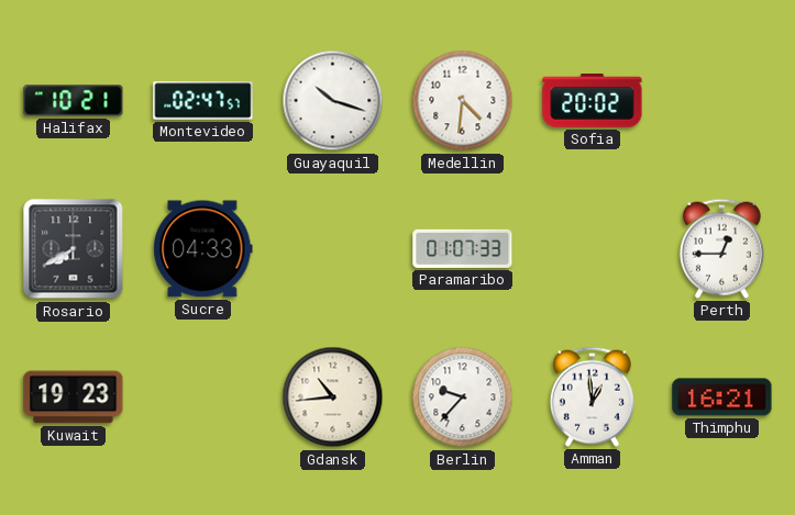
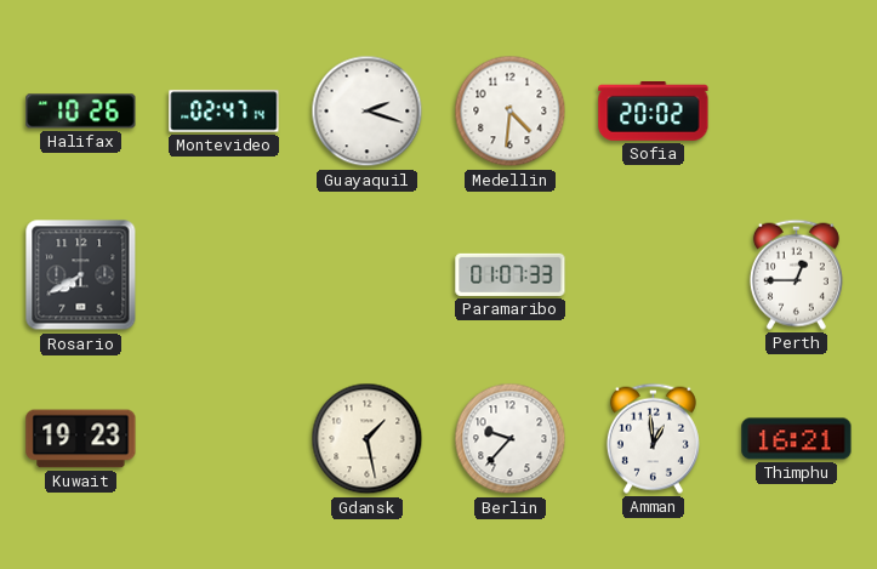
Halifax: 10:21 -> 10:26 (81, 112)
Montevideo: 02:47:57 -> 02:47:14 (224, 112)
Guayaquil: 10:18 -> 2:18 (368, 112)
Sucre: 04:33 -> none (203, 249)
Gdansk: 10:44 -> 1:28 (368, 439)
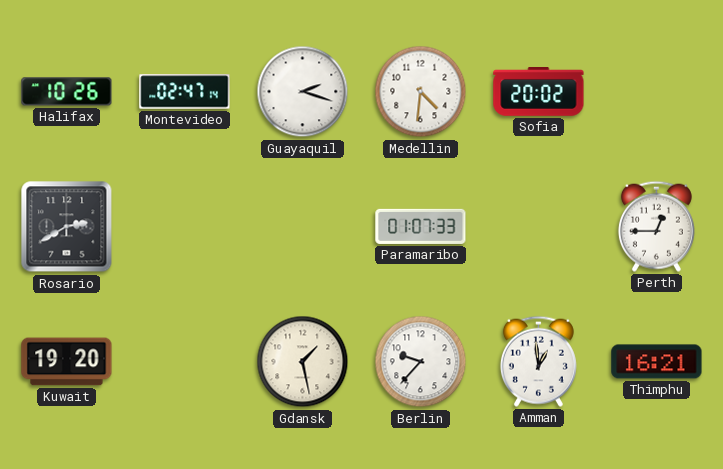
Rosario: 7:40 -> 2:40 (67, 227)
Kuwait: 19:23 -> 19:20 (67, 362)
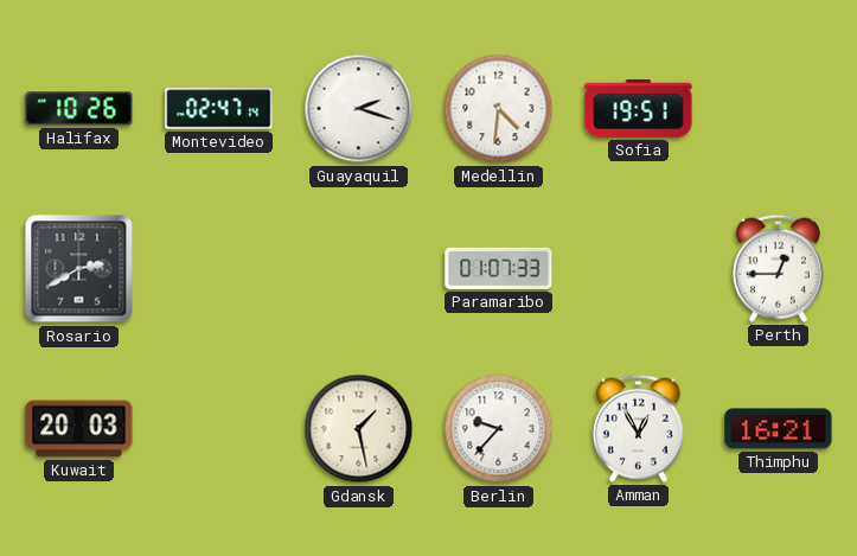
Sofia: 20:02 -> 19:51 (639, 109)
Kuwait: 19:20 -> 20:03 (79, 429)
Amman: 12:59 -> 12:55 (638, 428)
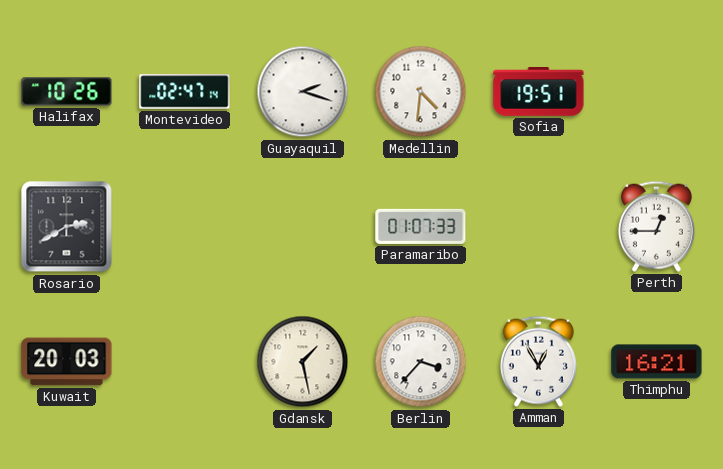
Berlin: 9:37 -> 3:37 (421, 362)
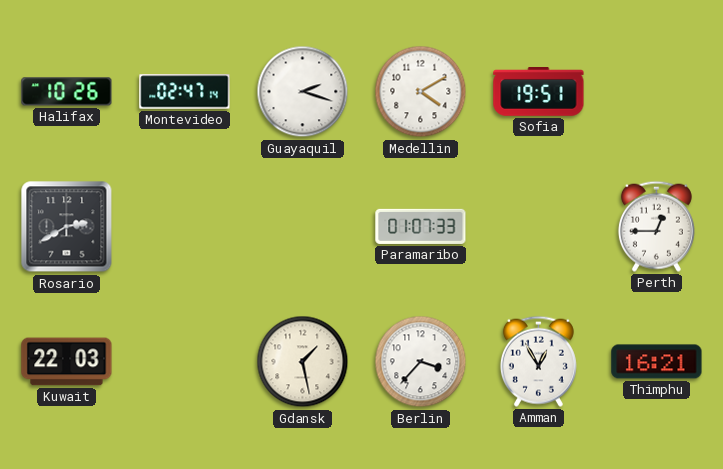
Medellin: 4:31 -> 4:10 (421, 92)
Kuwait: 20:03 -> 22:03 (67, 362)
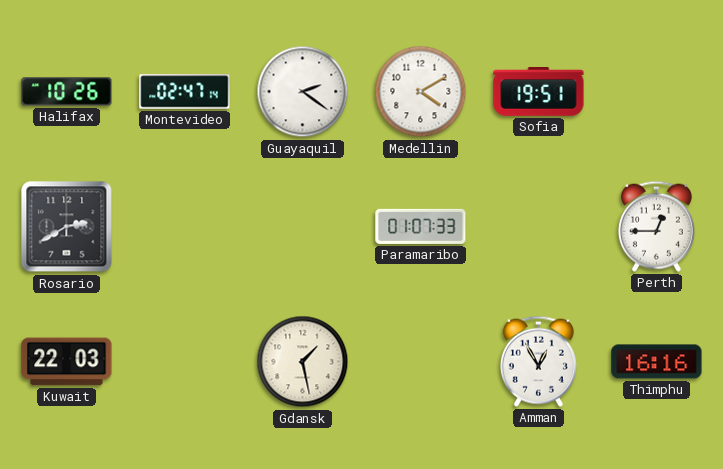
Guayaquil: 2:18 -> 2:21 (303, 92)
Berlin: 3:37 -> none (421, 362)
Thimphu: 16:21 -> 16:16 (657, 362)
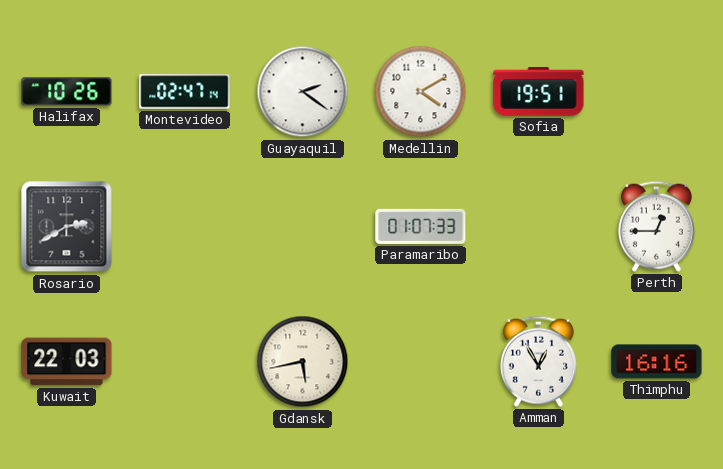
Gdansk: 1:28 -> 5:43 (303, 362)
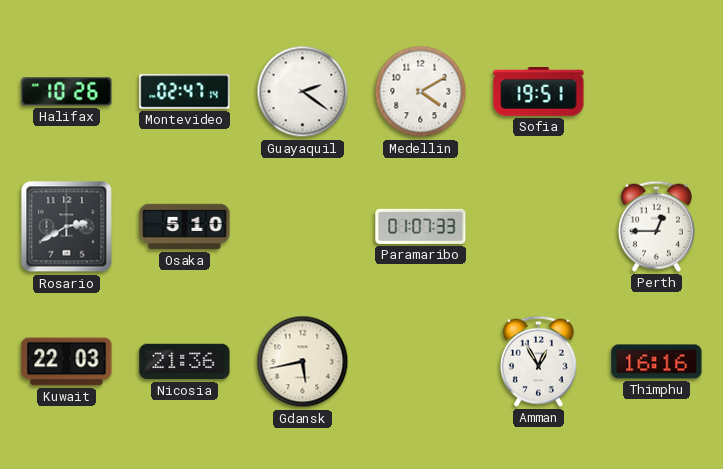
Osaka: none -> 5:10 (185, 227)
Nicosia: none -> 21:36 (185, 362)
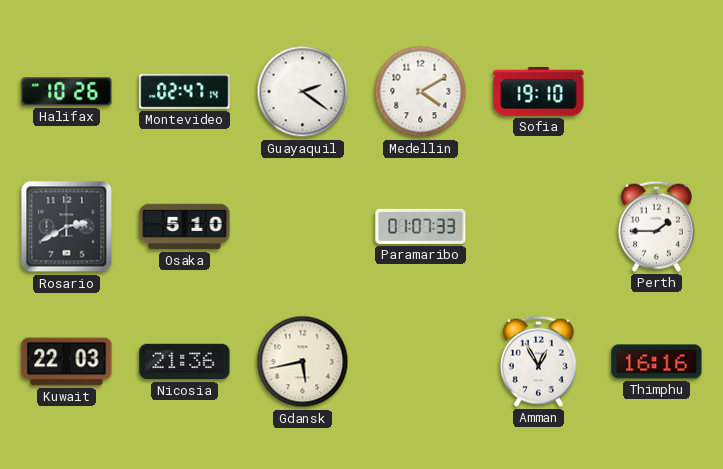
Sofia: 19:51 -> 19:10 (539, 92)
Perth: 12:45 -> 1:45 (656, 226)
